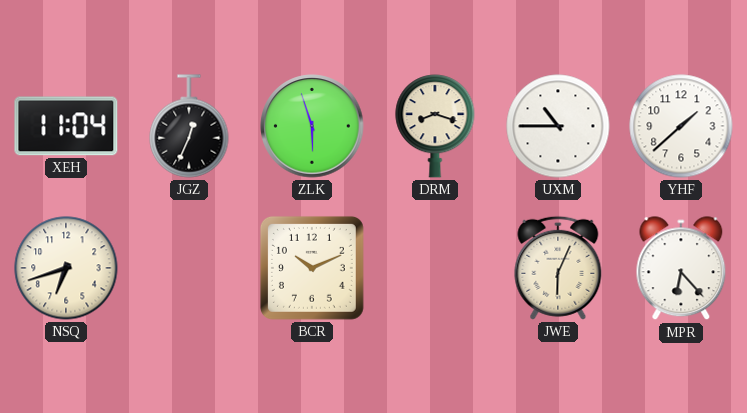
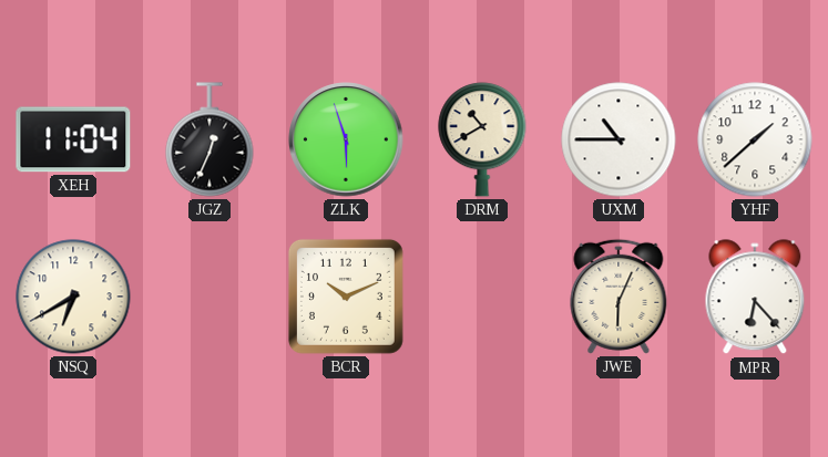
DRM: 8:18 -> 10:40 (482, 139)
NSQ: 6:42 -> 6:40 (73, 297)
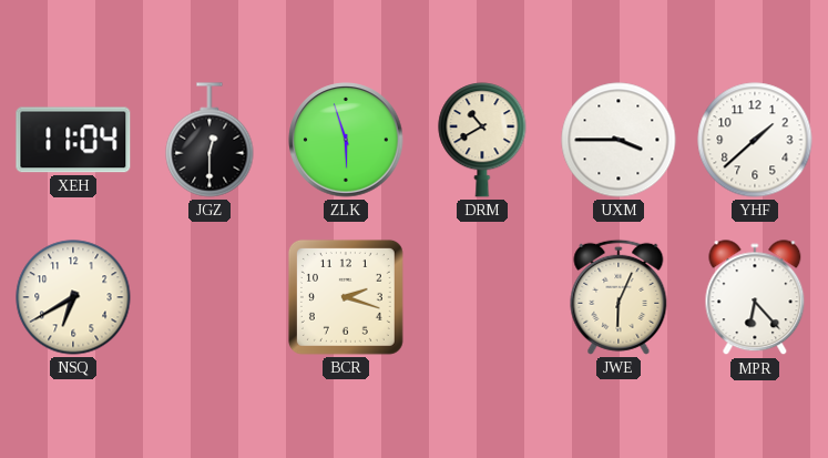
JGZ: 12:34 -> 12:30 (209, 140)
UXM: 10:45 -> 3:45 (619, 140)
BCR: 10:11 -> 2:18 (346, 297)
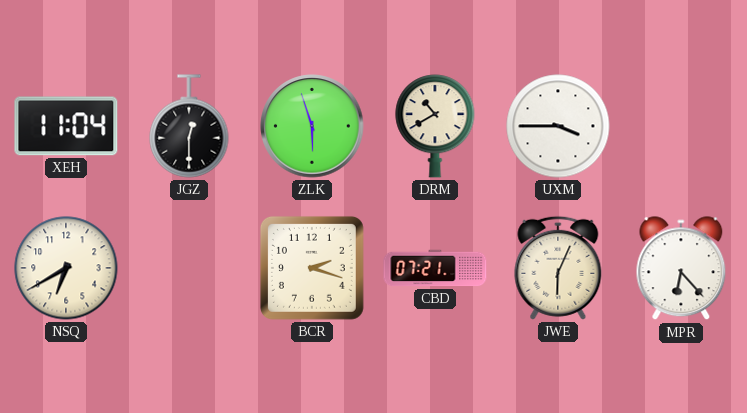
YHF: 1:38 -> none (755, 140)
CBD: none -> 07:21 (435, 268)
